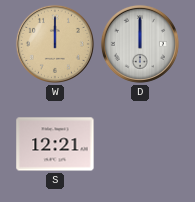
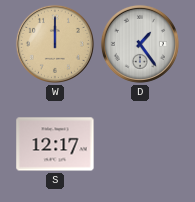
D: 12:00 -> 1:24 (140, 44)
S: 12:21 -> 12:17 (55, 144)
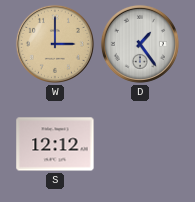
W: 12:00 -> 3:00 (55, 44)
S: 12:17 -> 12:12 (55, 144)
